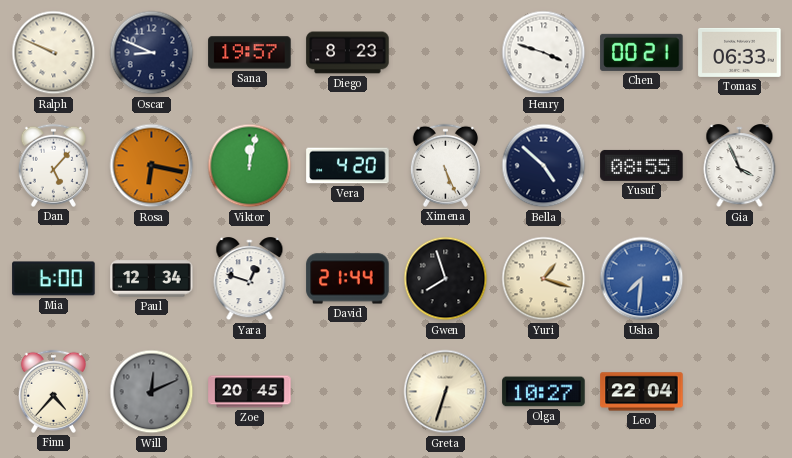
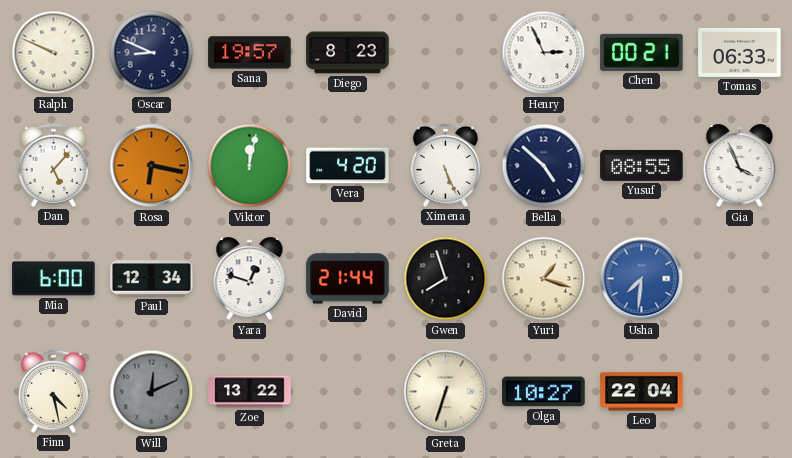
Henry: 3:48 -> 2:56 (544, 53)
Finn: 4:37 -> 4:28 (53, 391)
Zoe: 20:45 -> 13:22 (250, 392)
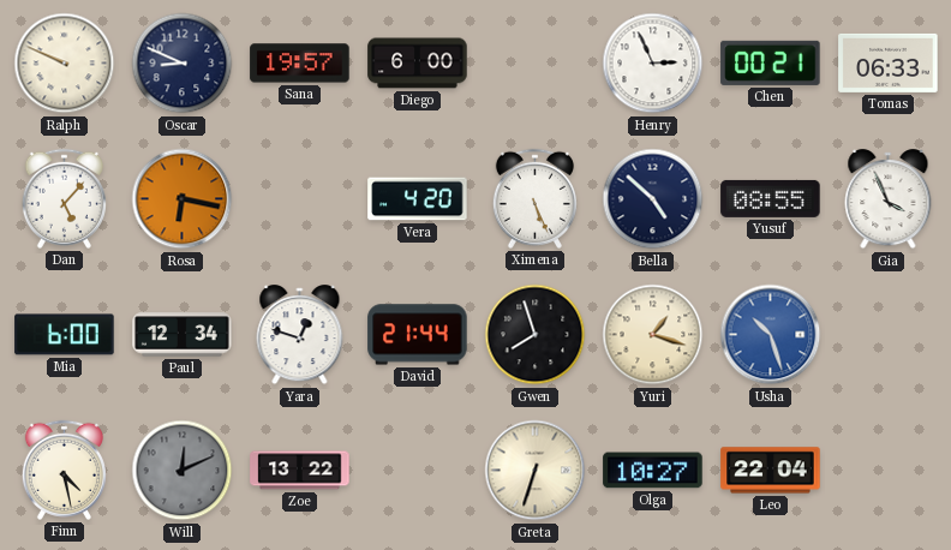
Diego: 8:23 -> 6:00 (418, 64)
Viktor: 12:02 -> none (250, 166)
Usha: 7:31 -> 10:27 (771, 335)
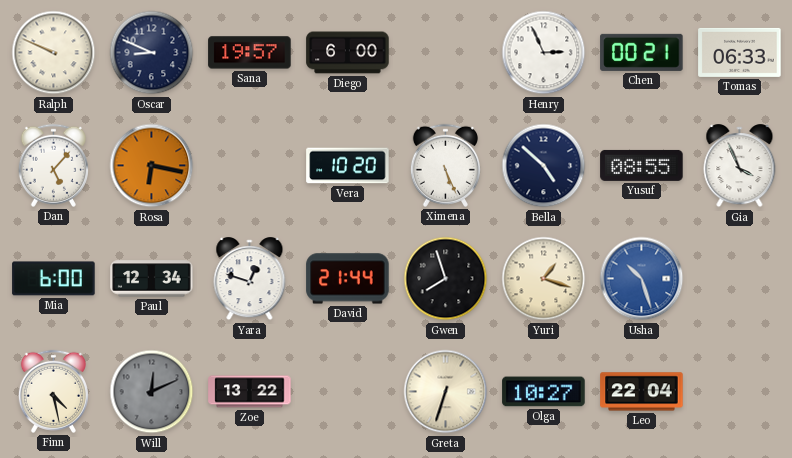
Vera: 4:20 -> 10:20 (348, 166)
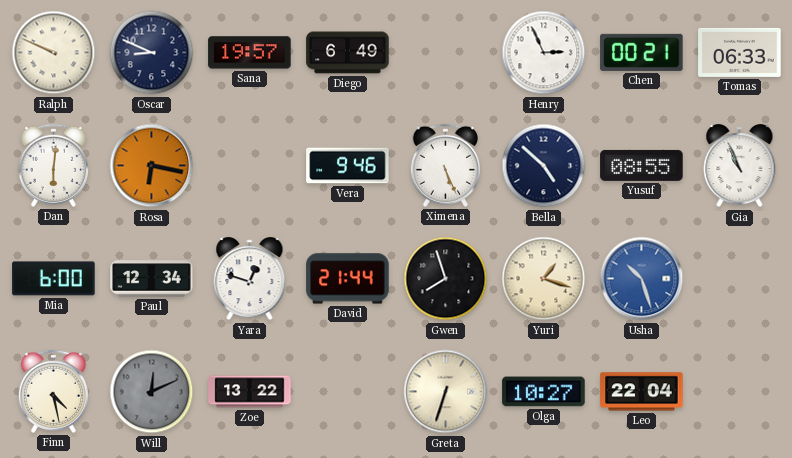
Diego: 6:00 -> 6:49 (348, 53)
Dan: 5:07 -> 6:01 (53, 165)
Vera: 10:20 -> 9:46 (348, 166)
Gia: 3:56 -> 10:56 (740, 166)
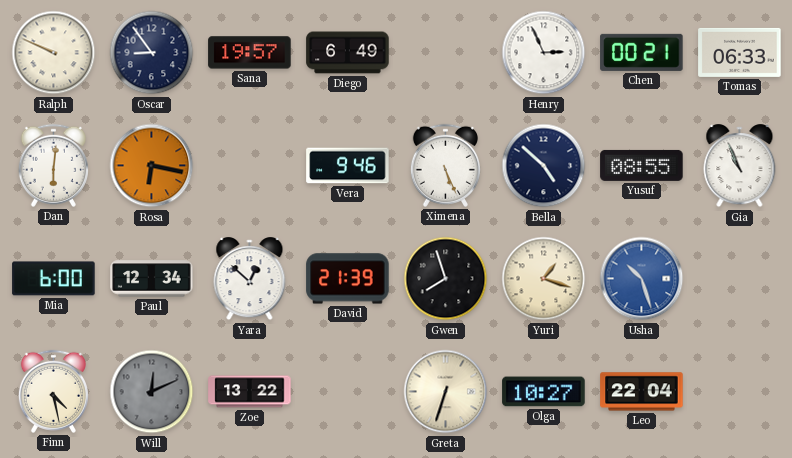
Oscar: 8:49 -> 8:54 (152, 53)
Yara: 12:48 -> 12:52 (250, 279)
David: 21:44 -> 21:39 (348, 279)
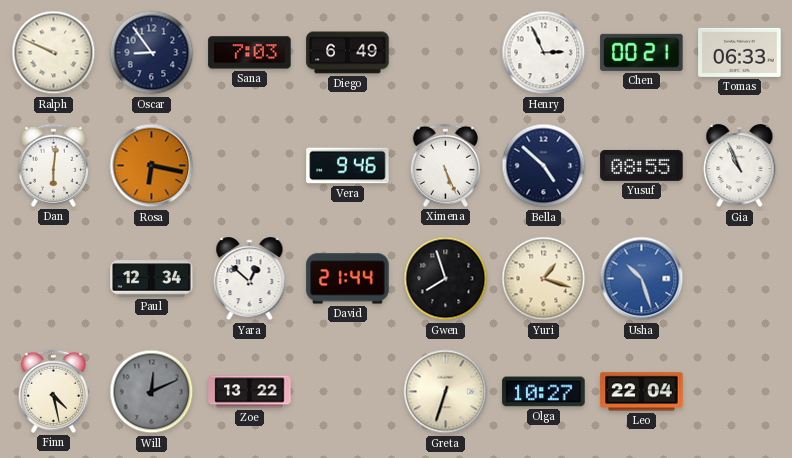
Sana: 19:57 -> 7:03 (250, 53)
Mia: 6:00 -> none (54, 279)
David: 21:39 -> 21:44 (348, 279)
